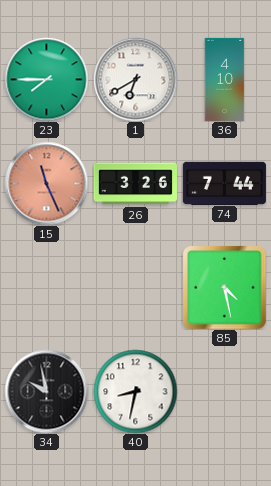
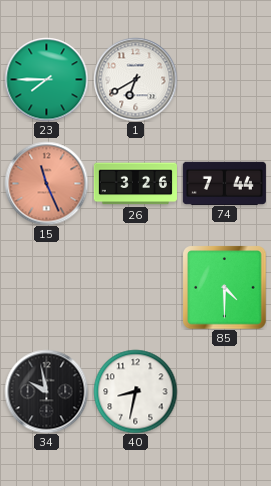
36: 4:10 -> none (225, 79)
85: 4:28 -> 4:30 (224, 287)
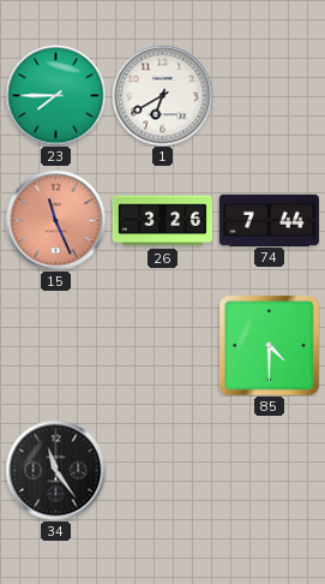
34: 9:58 -> 11:24 (55, 470)
40: 8:32 -> none (135, 391)
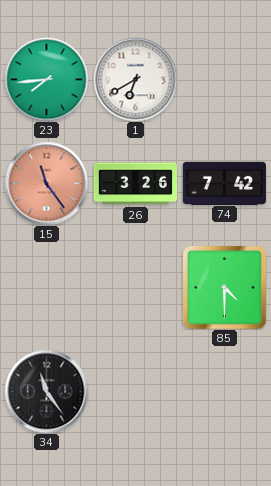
23: 7:45 -> 7:44 (46, 79)
15: 11:26 -> 11:24 (46, 183)
74: 7:44 -> 7:42 (224, 183)
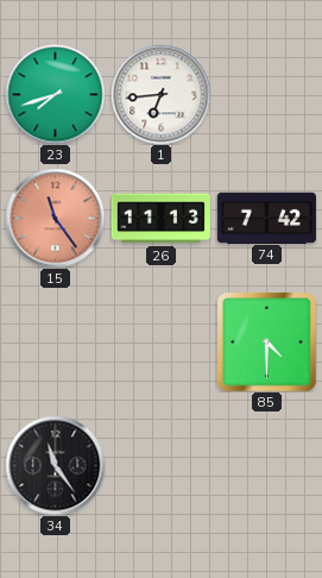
23: 7:44 -> 7:42 (55, 94)
1: 6:40 -> 6:44 (160, 94)
26: 3:26 -> 11:13 (160, 219)
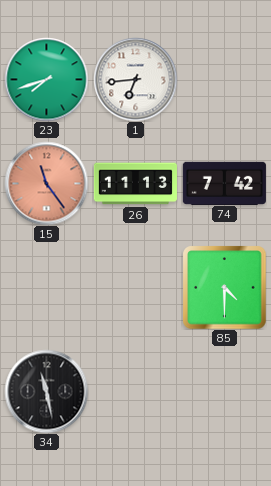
34: 11:24 -> 11:28 (46, 391)
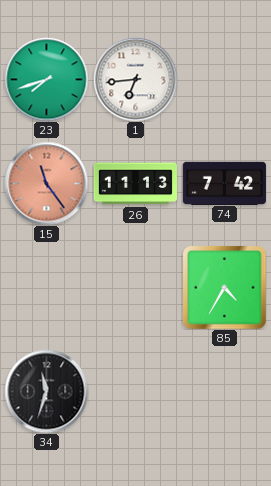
85: 4:30 -> 4:35 (224, 287)
34: 11:28 -> 11:33 (46, 391)
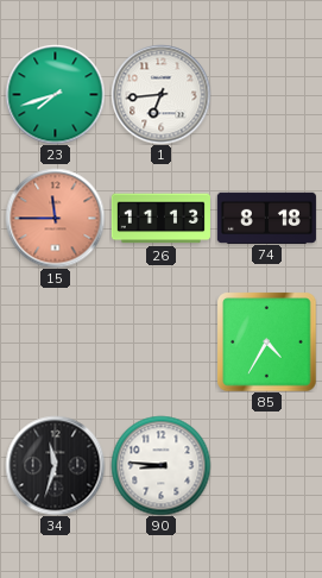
15: 11:24 -> 11:45 (55, 218)
74: 7:42 -> 8:18 (266, 218)
90: none -> 8:46 (160, 465)
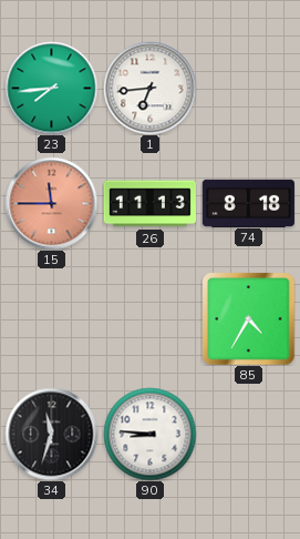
23: 7:42 -> 7:44 (51, 88)
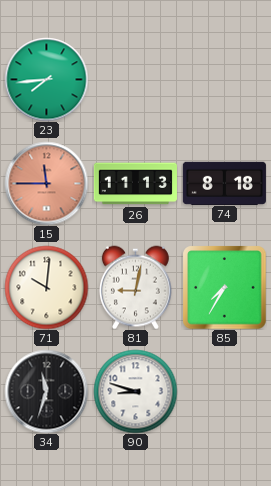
1: 6:44 -> none (149, 88)
71: none -> 10:01 (46, 287)
81: none -> 9:02 (135, 287)
85: 4:35 -> 7:35 (224, 287)
90: 8:46 -> 8:48 (135, 391)
